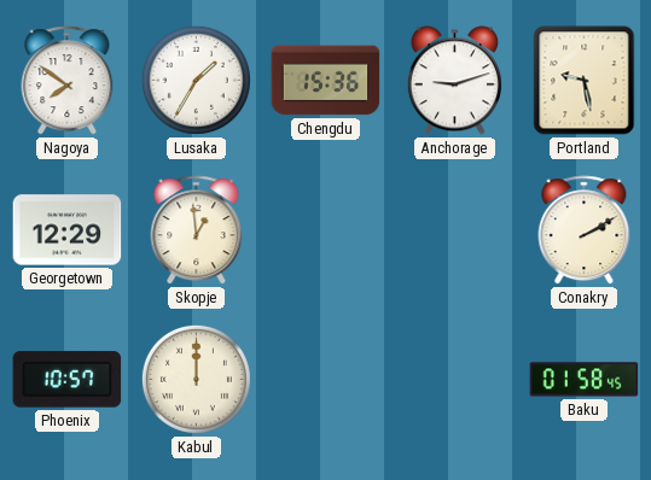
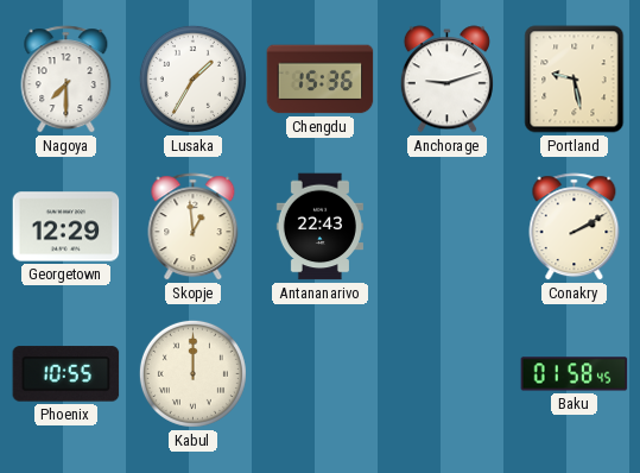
Nagoya: 7:51 -> 7:30 (66, 80)
Antananarivo: none -> 22:43 (319, 227)
Phoenix: 10:57 -> 10:55 (66, 374)
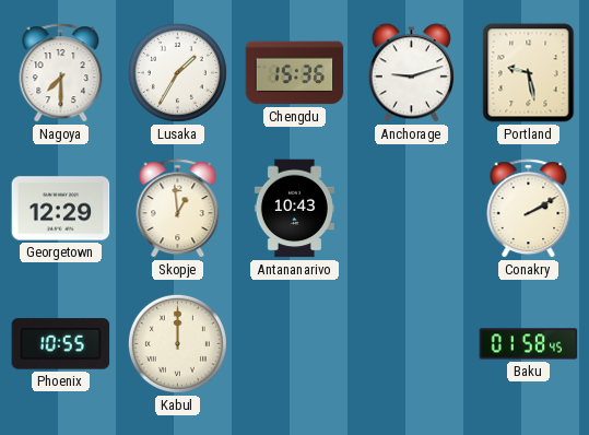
Antananarivo: 22:43 -> 10:43 (294, 209)
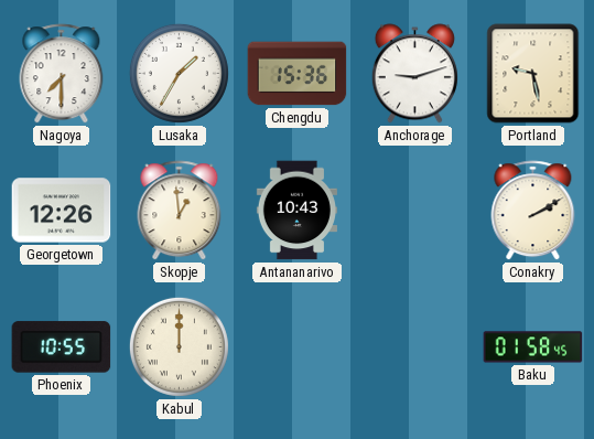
Georgetown: 12:29 -> 12:26 (62, 211)
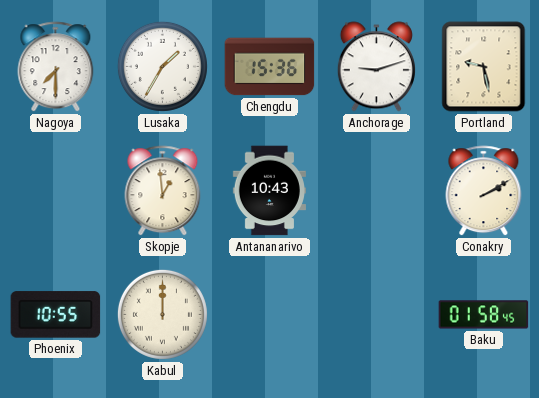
Georgetown: 12:26 -> none (62, 211)
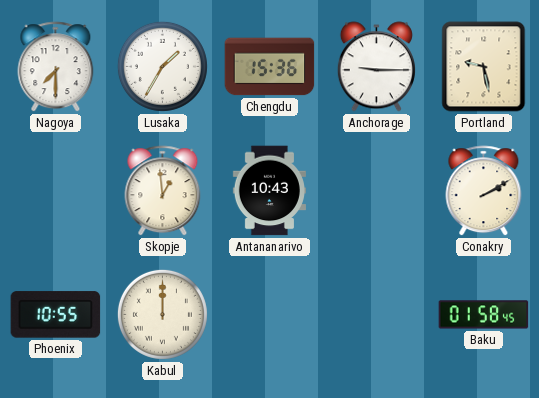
Anchorage: 9:12 -> 9:15 (376, 67)
